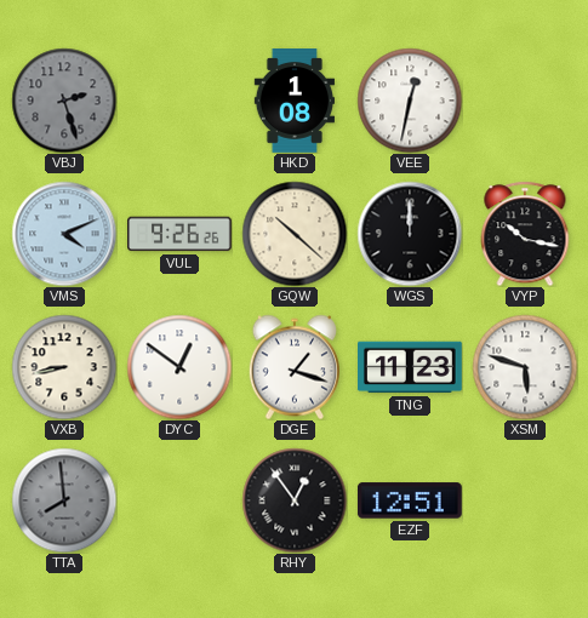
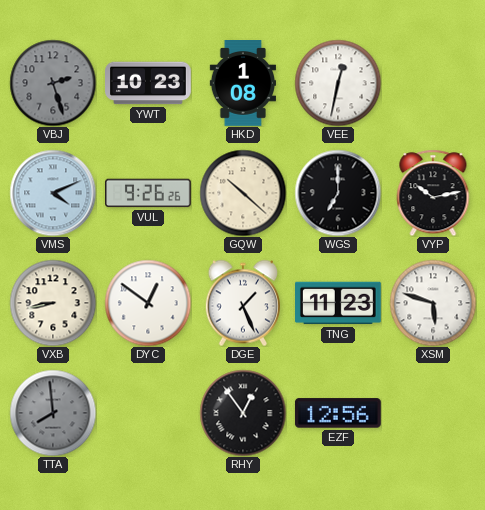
YWT: none -> 10:23 (148, 83)
WGS: 12:00 -> 7:00 (338, 193)
VYP: 10:17 -> 10:13 (433, 193)
DGE: 1:18 -> 1:26 (242, 303)
EZF: 12:51 -> 12:56 (338, 413)
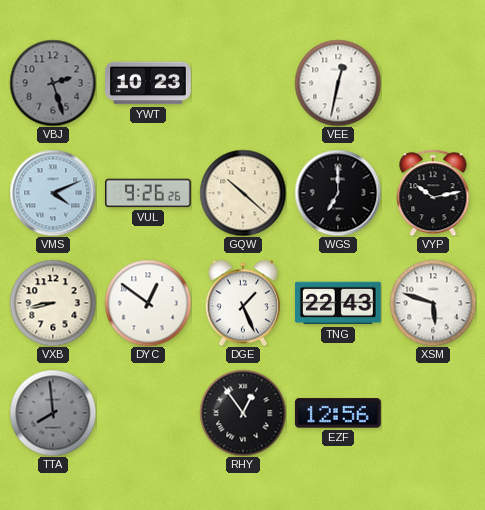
HKD: 1:08 -> none (242, 84)
TNG: 11:23 -> 22:43 (339, 303)
